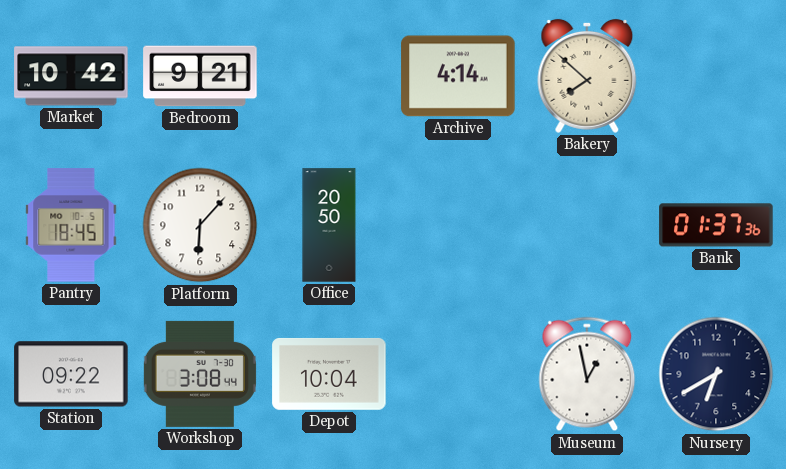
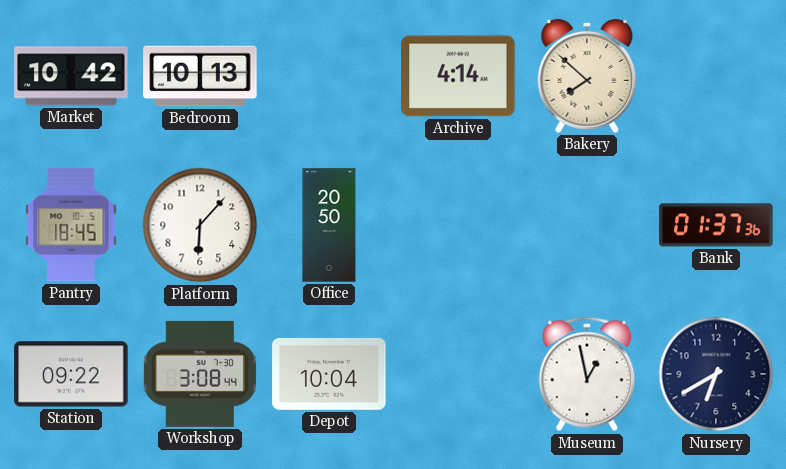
Bedroom: 9:21 -> 10:13 (200, 76)
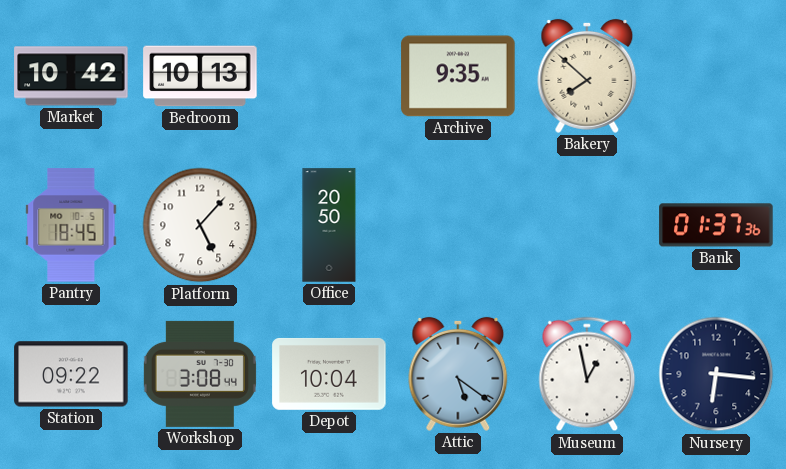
Archive: 4:14 -> 9:35 (458, 76)
Platform: 6:07 -> 5:07 (200, 225)
Attic: none -> 5:21 (458, 374)
Nursery: 6:40 -> 6:16 (716, 374)
